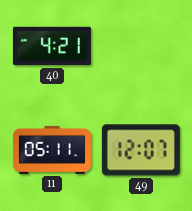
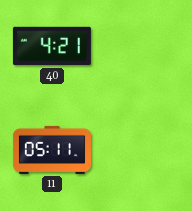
49: 12:07 -> none (141, 150)
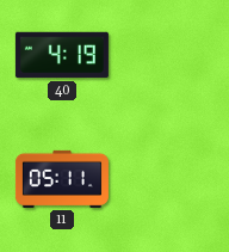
40: 4:21 -> 4:19 (62, 55)
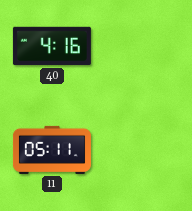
40: 4:19 -> 4:16 (52, 46)
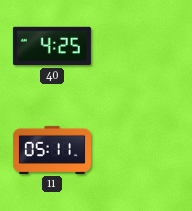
40: 4:16 -> 4:25 (52, 46)
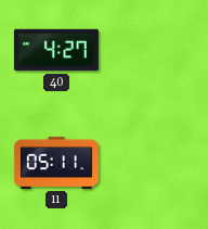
40: 4:25 -> 4:27 (56, 50)
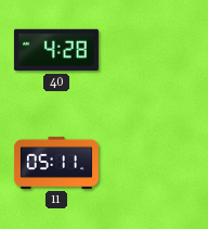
40: 4:27 -> 4:28 (56, 50)
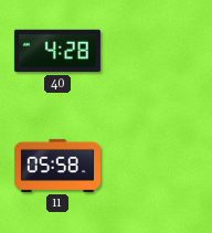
11: 05:11 -> 05:58 (57, 166)
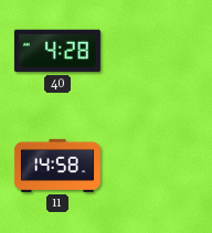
11: 05:58 -> 14:58 (57, 166)
